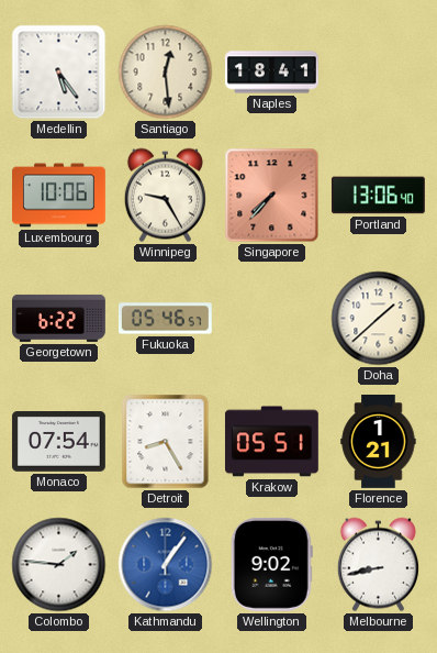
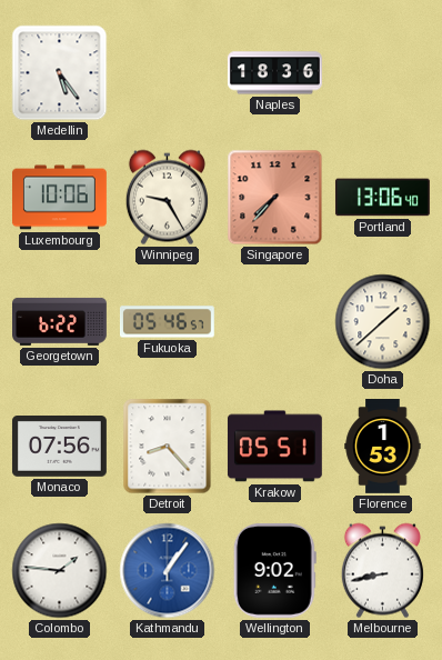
Santiago: 12:29 -> none (166, 73)
Naples: 18:41 -> 18:36 (275, 73)
Monaco: 07:54 -> 07:56 (59, 447)
Detroit: 8:25 -> 8:23 (168, 447)
Florence: 1:21 -> 1:53 (383, 447)
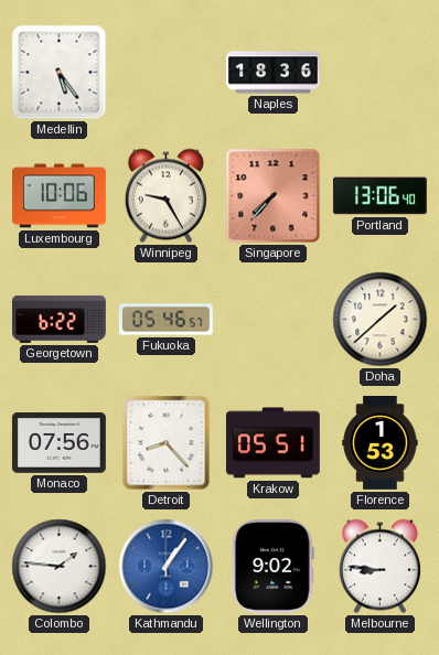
Melbourne: 8:43 -> 8:46 (379, 567)
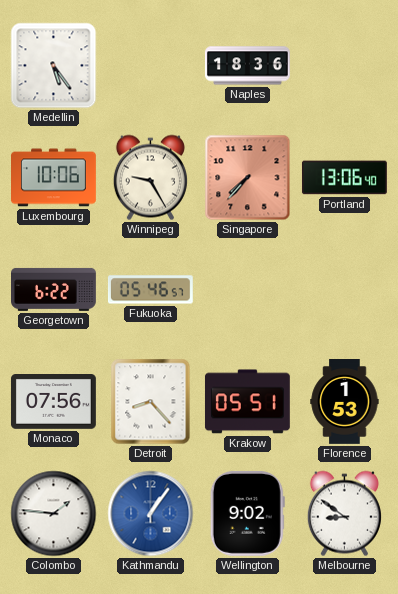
Doha: 1:38 -> none (381, 320)
Melbourne: 8:46 -> 8:51 (344, 514)
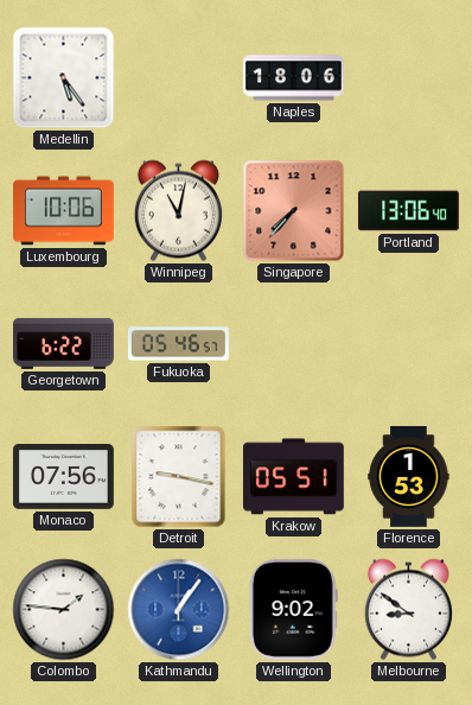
Naples: 18:36 -> 18:06 (294, 78)
Winnipeg: 9:25 -> 11:02 (178, 211)
Detroit: 8:23 -> 9:17 (179, 477)
